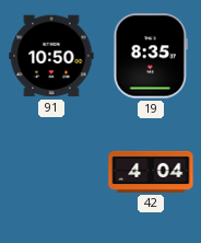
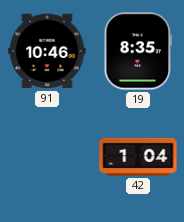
91: 10:50 -> 10:46 (47, 51)
42: 4:04 -> 1:04 (138, 157)
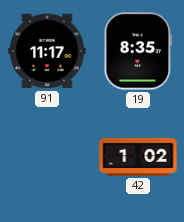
91: 10:46 -> 11:17 (47, 51)
42: 1:04 -> 1:02 (138, 157)
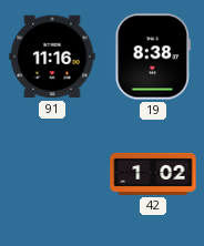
91: 11:17 -> 11:16 (52, 57)
19: 8:35 -> 8:38 (153, 57)
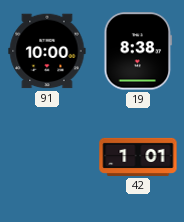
91: 11:16 -> 10:00 (47, 51)
42: 1:02 -> 1:01 (138, 157)
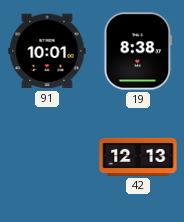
91: 10:00 -> 10:01 (47, 51)
42: 1:01 -> 12:13 (138, 157)
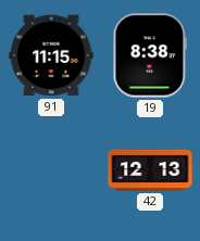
91: 10:01 -> 11:15 (51, 55)
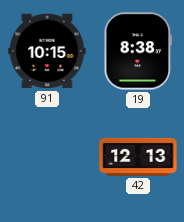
91: 11:15 -> 10:15 (47, 51)
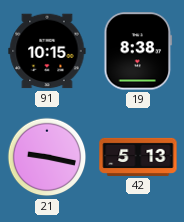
21: none -> 9:17 (47, 157)
42: 12:13 -> 5:13 (138, 157)
